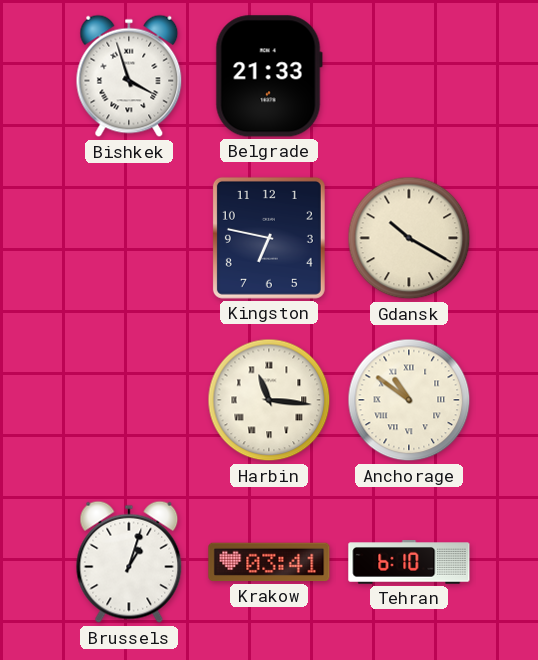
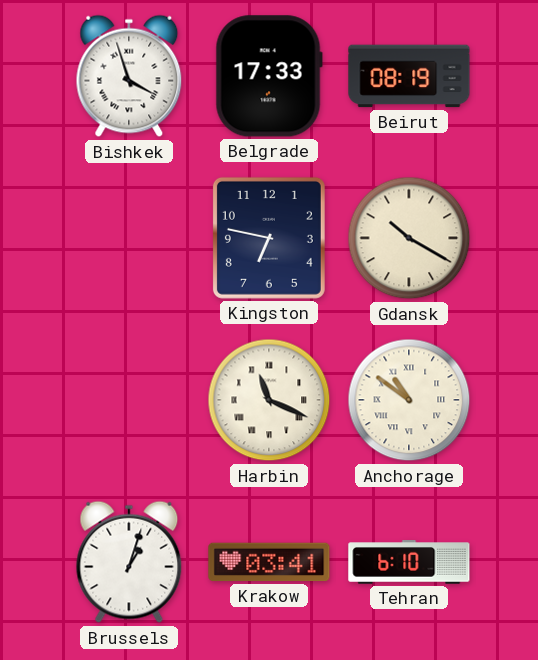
Belgrade: 21:33 -> 17:33 (269, 76)
Beirut: none -> 08:19 (409, 76)
Harbin: 11:16 -> 11:19 (269, 400)
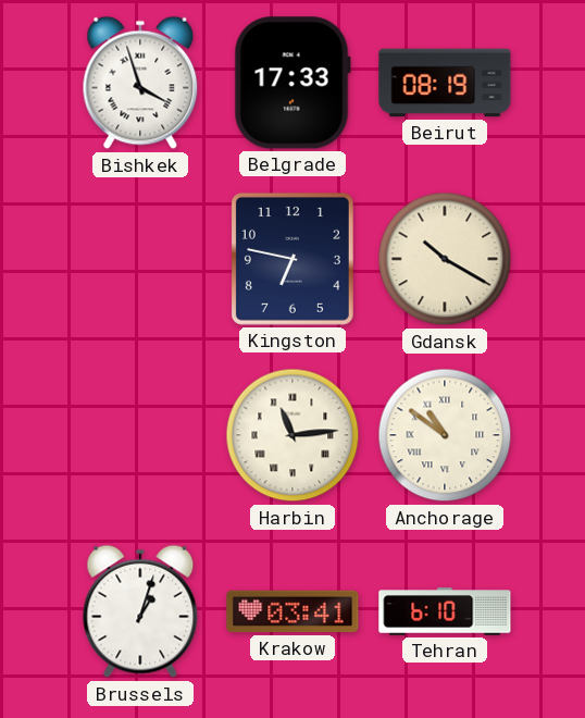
Harbin: 11:19 -> 11:14 (292, 435)
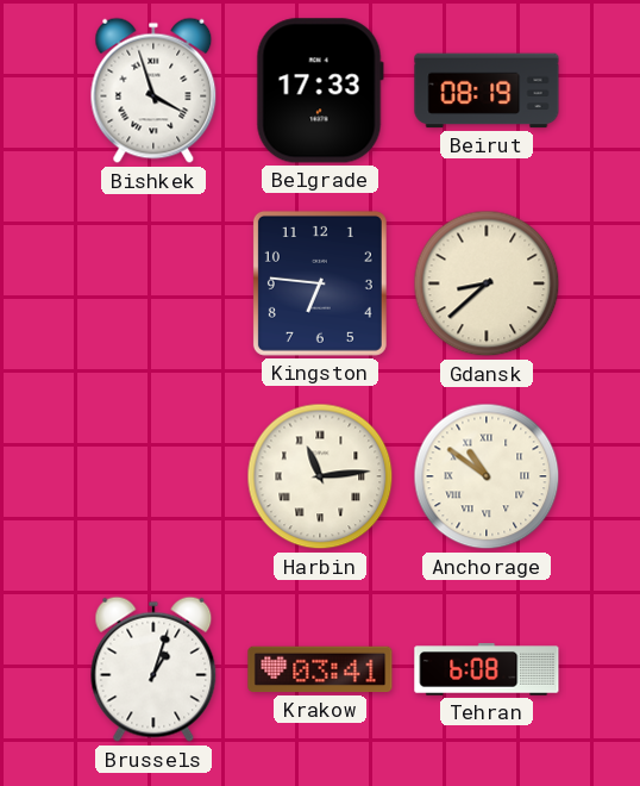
Kingston: 6:47 -> 6:46 (320, 283)
Gdansk: 10:20 -> 8:38 (487, 283)
Tehran: 6:10 -> 6:08 (487, 669)
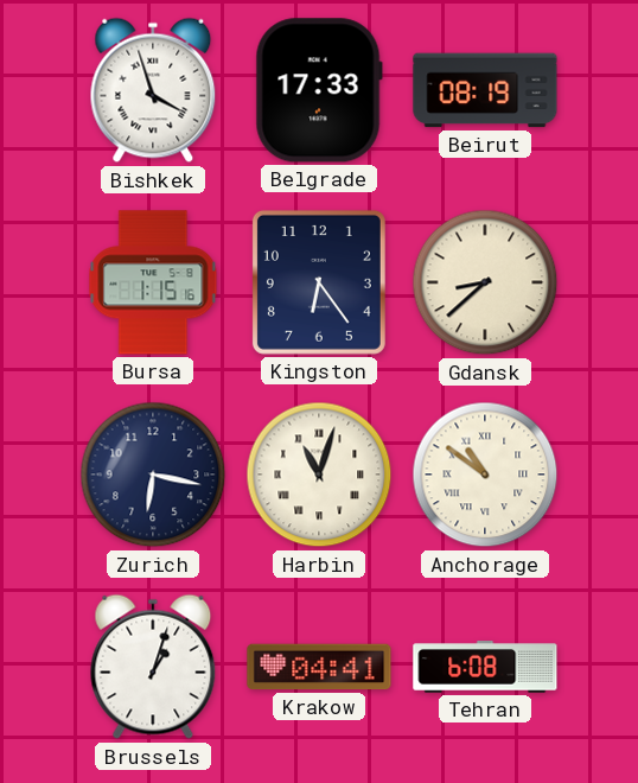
Bursa: none -> 1:15 (153, 282)
Kingston: 6:46 -> 6:24 (319, 282)
Zurich: none -> 6:17 (153, 475)
Harbin: 11:14 -> 11:03 (319, 475)
Krakow: 03:41 -> 04:41 (319, 667)
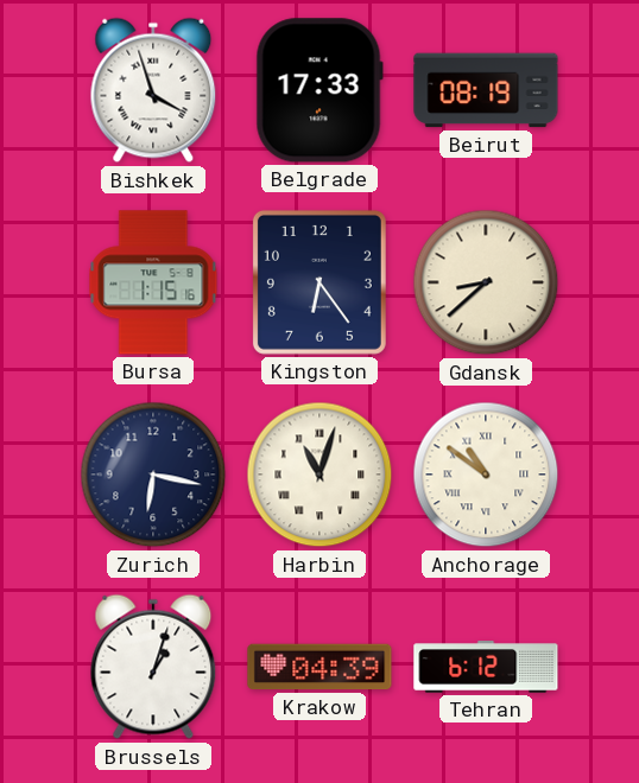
Krakow: 04:41 -> 04:39 (319, 667)
Tehran: 6:08 -> 6:12 (486, 667)
